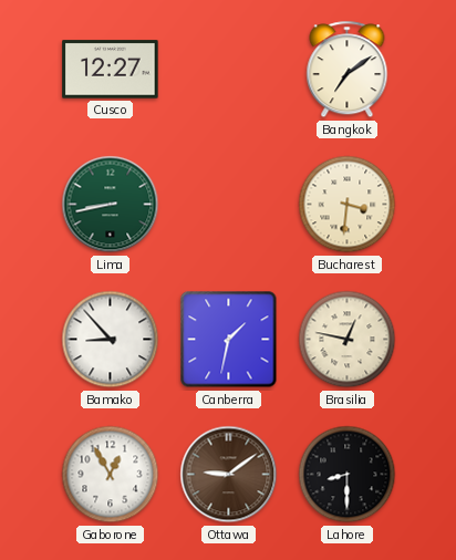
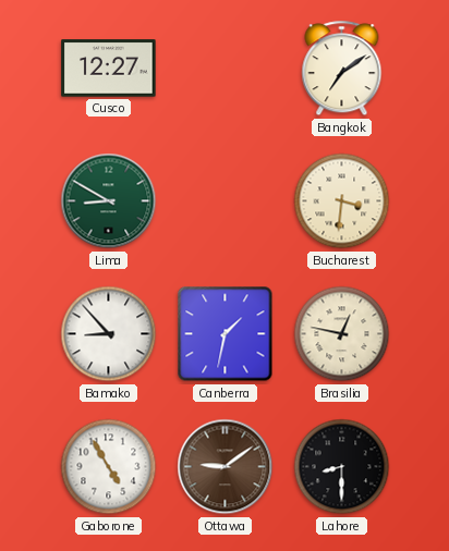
Lima: 8:43 -> 8:50 (109, 201)
Gaborone: 12:55 -> 4:55 (109, 467)
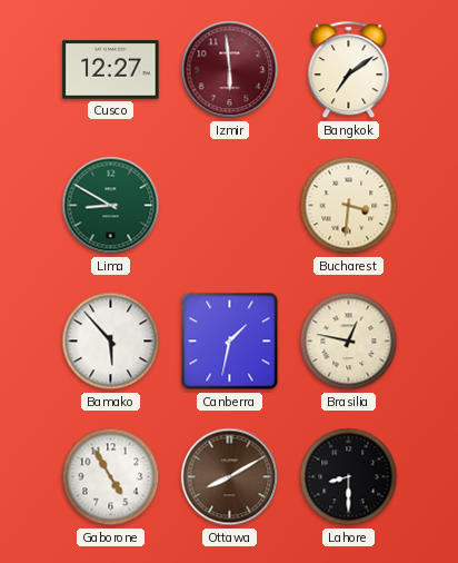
Izmir: none -> 5:59 (230, 70)
Bamako: 8:53 -> 5:53 (111, 342)
Ottawa: 9:09 -> 8:10 (230, 477)
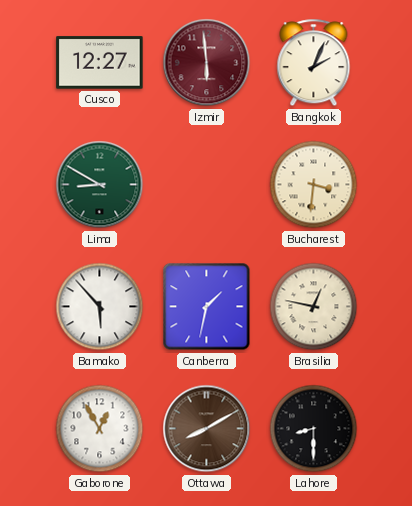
Bangkok: 7:09 -> 2:04 (314, 63)
Gaborone: 4:55 -> 12:55 (100, 429)
